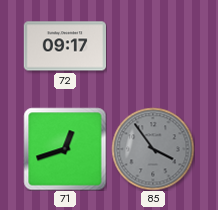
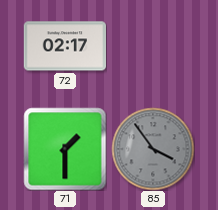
72: 09:17 -> 02:17 (64, 46)
71: 12:42 -> 1:30 (65, 149)
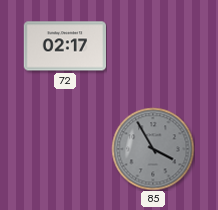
71: 1:30 -> none (65, 149)
85: 3:54 -> 3:55 (153, 149)
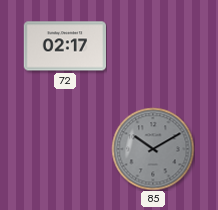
85: 3:55 -> 10:10 (153, 149)
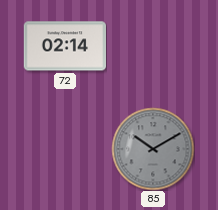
72: 02:17 -> 02:14 (64, 46)
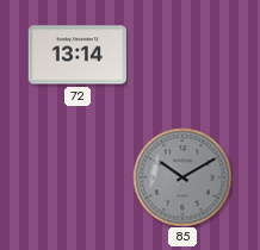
72: 02:14 -> 13:14 (76, 55)
